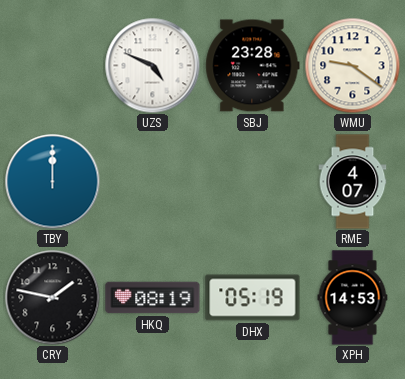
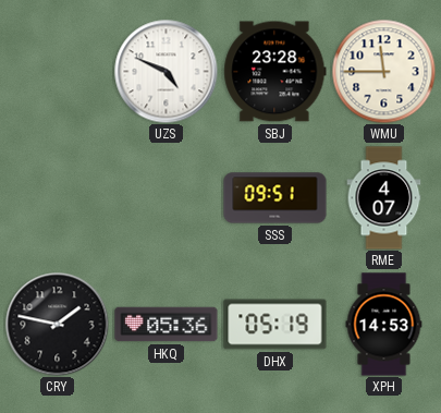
WMU: 9:21 -> 11:45 (383, 71)
TBY: 12:00 -> none (52, 181)
SSS: none -> 09:51 (275, 198)
HKQ: 08:19 -> 05:36 (167, 325)
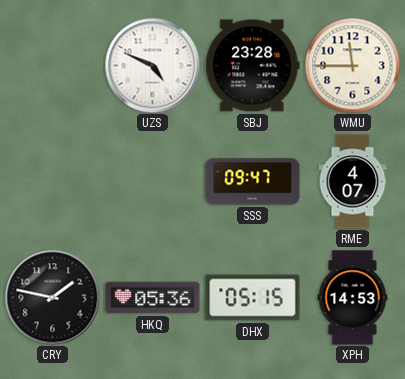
SSS: 09:51 -> 09:47 (253, 182)
DHX: 05:19 -> 05:15 (253, 298)
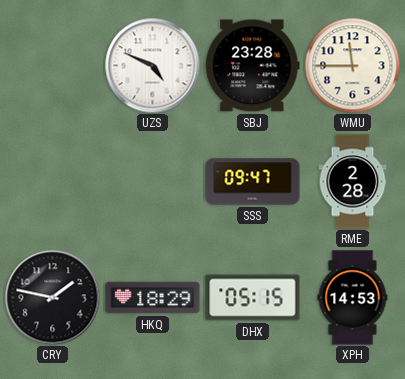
RME: 4:07 -> 2:28 (353, 182)
HKQ: 05:36 -> 18:29 (153, 298)
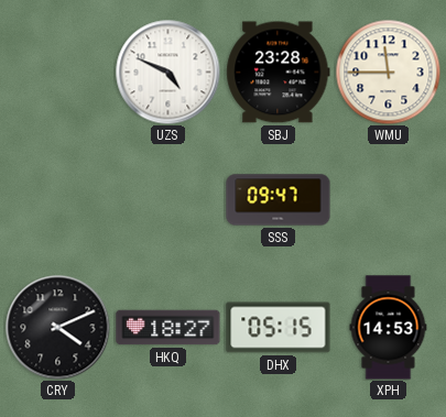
RME: 2:28 -> none (353, 182)
CRY: 1:47 -> 4:11 (57, 327)
HKQ: 18:29 -> 18:27 (168, 328)
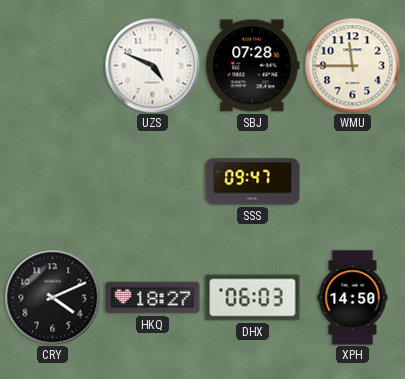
SBJ: 23:28 -> 07:28 (253, 66)
DHX: 05:15 -> 06:03 (253, 298)
XPH: 14:53 -> 14:50 (353, 298)
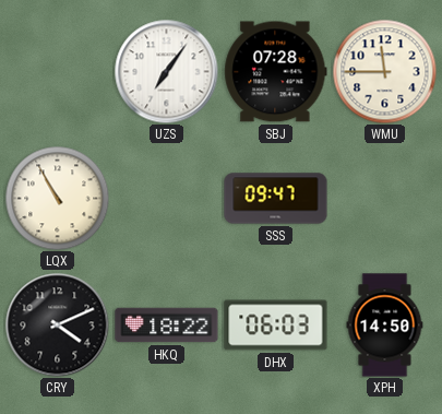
UZS: 4:49 -> 7:06 (166, 71)
LQX: none -> 10:55 (57, 198)
HKQ: 18:27 -> 18:22 (167, 326)
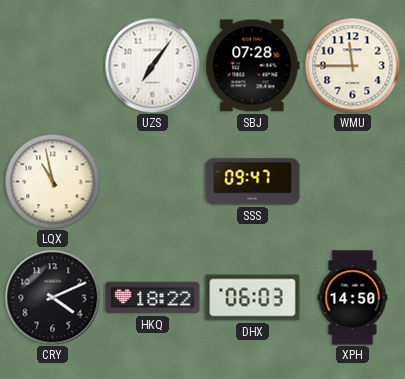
LQX: 10:55 -> 10:58 (52, 181)
